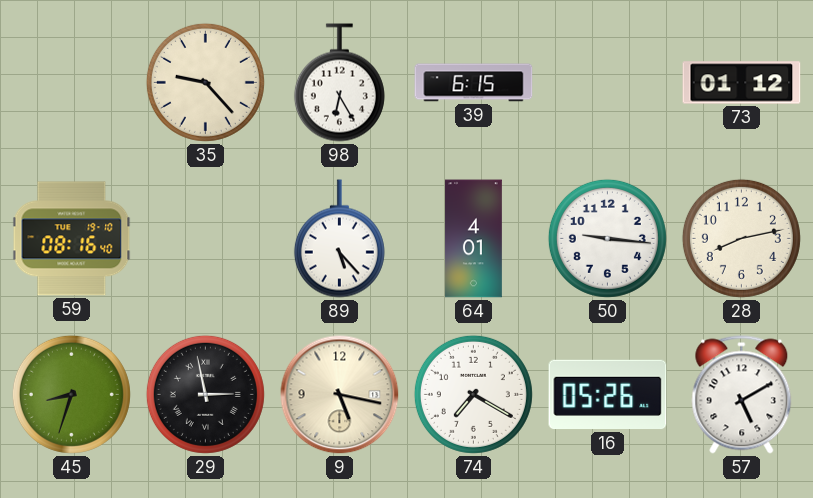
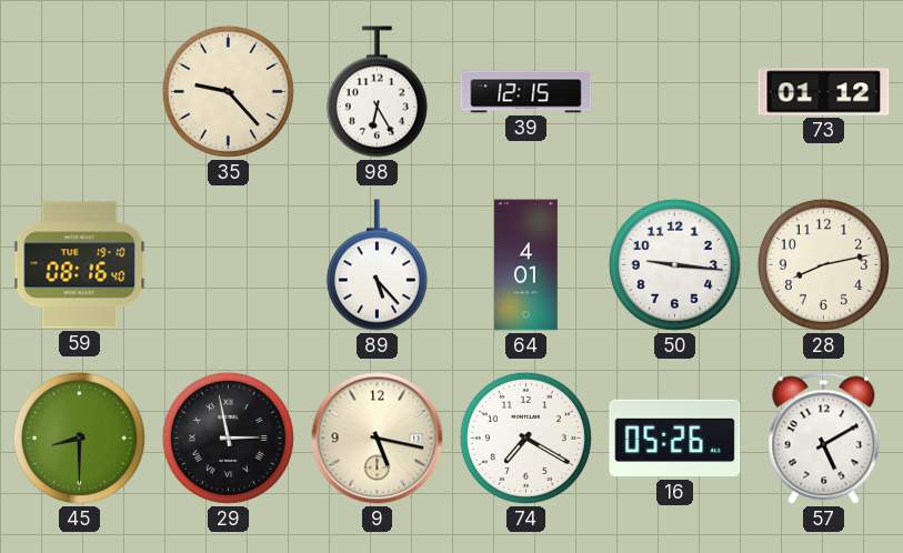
39: 6:15 -> 12:15 (526, 92)
45: 8:33 -> 8:30 (79, 438)
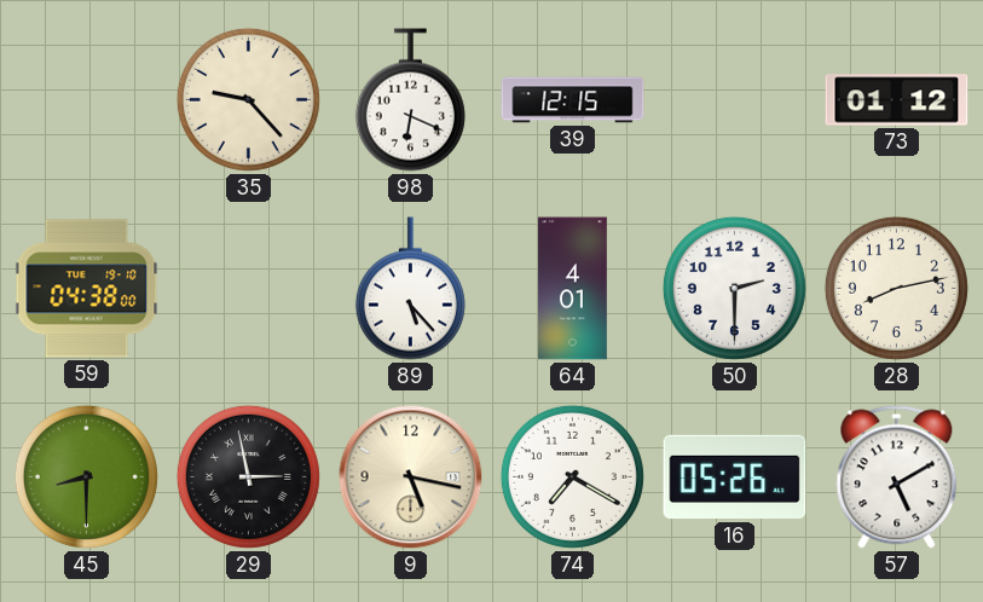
98: 6:25 -> 6:19 (410, 100)
59: 08:16 -> 04:38 (87, 289)
50: 9:16 -> 2:30 (734, 288)
